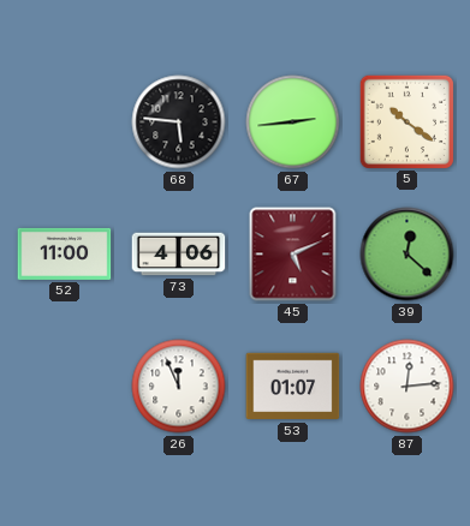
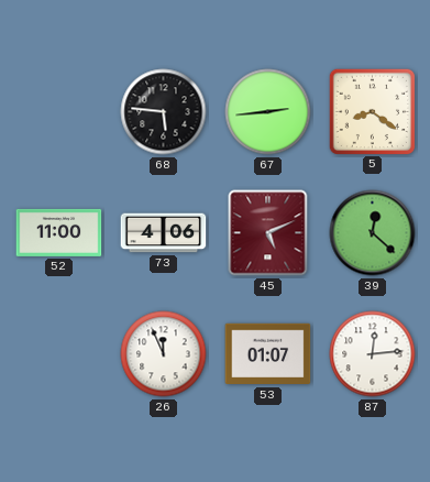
5: 10:21 -> 8:21 (372, 111)
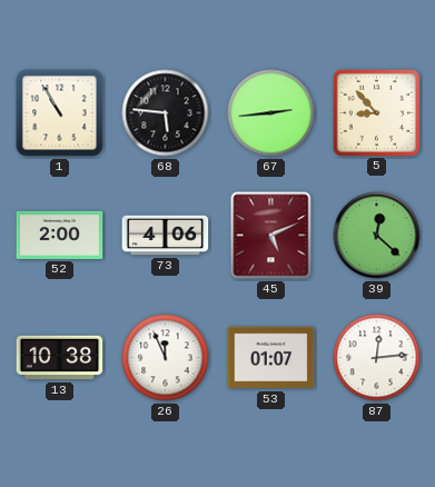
1: none -> 10:55 (60, 113)
5: 8:21 -> 8:53 (376, 112)
52: 11:00 -> 2:00 (60, 235)
13: none -> 10:38 (60, 358)
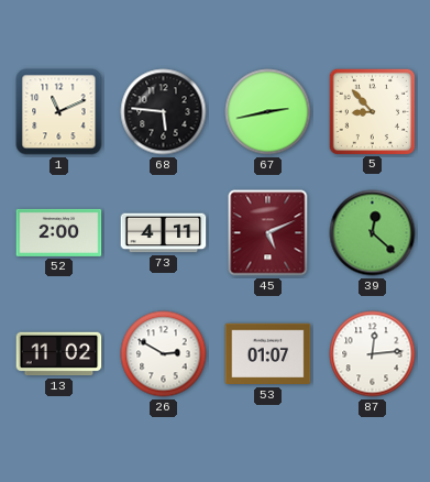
1: 10:55 -> 11:11 (59, 112)
67: 2:44 -> 2:43 (268, 112)
73: 4:06 -> 4:11 (164, 233)
13: 10:38 -> 11:02 (59, 354)
26: 11:56 -> 2:50 (164, 354)
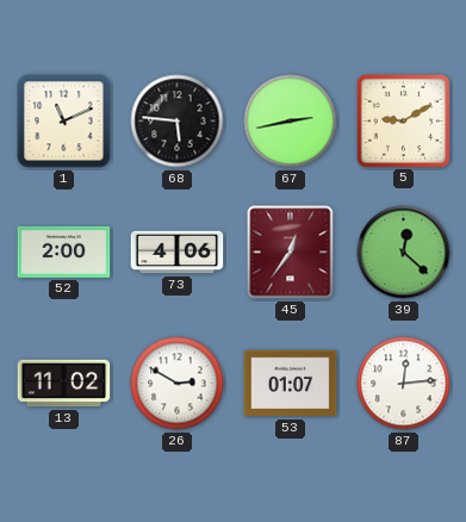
5: 8:53 -> 9:10 (403, 120)
73: 4:11 -> 4:06 (178, 253)
45: 5:11 -> 12:36 (291, 253)
